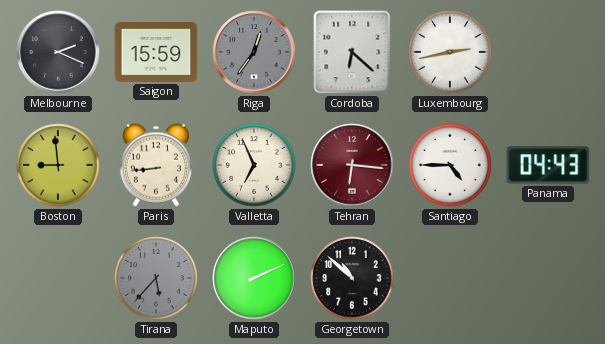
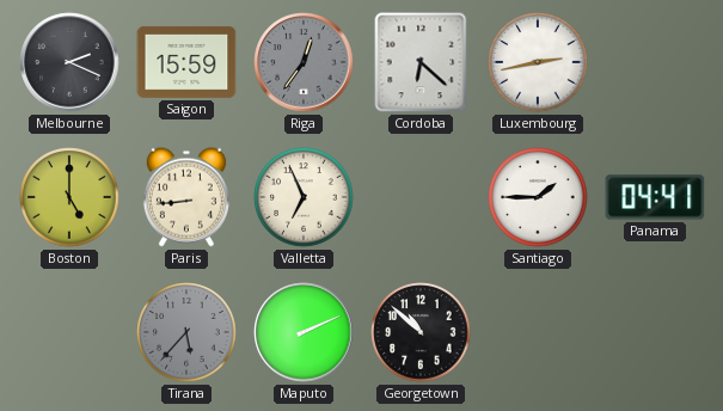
Boston: 8:59 -> 5:00 (69, 197)
Tehran: 6:16 -> none (352, 165)
Santiago: 4:45 -> 1:45 (538, 197)
Panama: 04:43 -> 04:41 (655, 197)
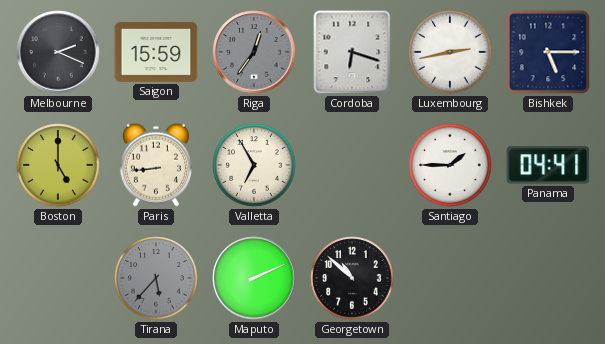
Cordoba: 6:22 -> 6:18 (352, 52)
Bishkek: none -> 5:15 (548, 52)
Valletta: 6:56 -> 6:55 (254, 165)
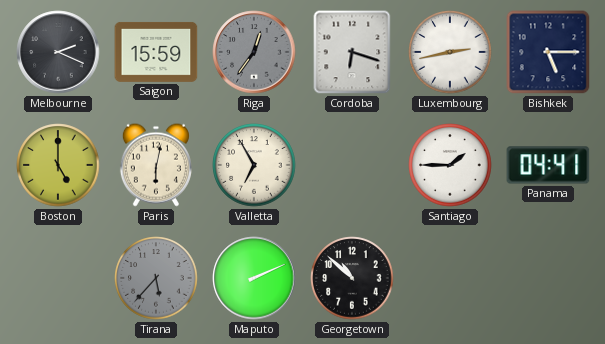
Paris: 8:44 -> 6:02 (156, 165)
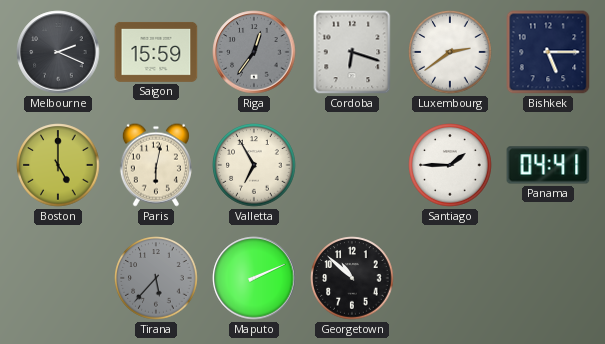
Luxembourg: 2:43 -> 2:39 (450, 52)
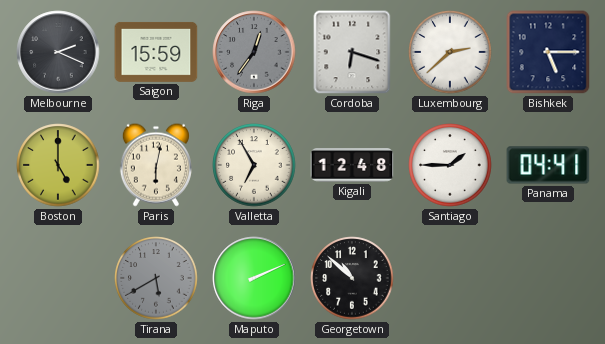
Luxembourg: 2:39 -> 2:38 (450, 52)
Kigali: none -> 12:48 (352, 165)
Tirana: 5:37 -> 5:40 (156, 278)
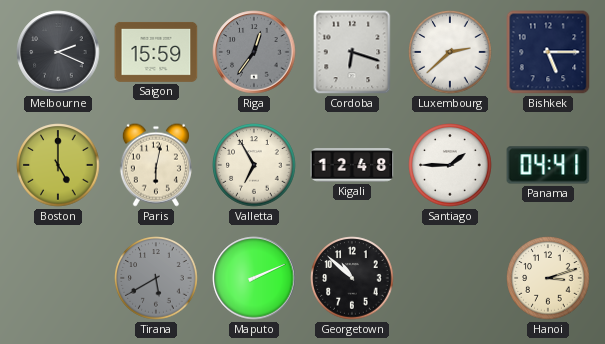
Hanoi: none -> 3:12 (548, 278)
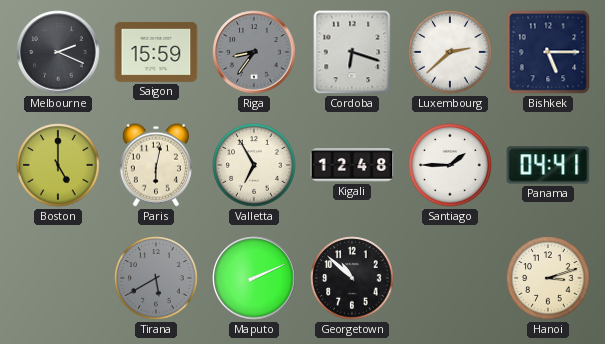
Riga: 12:36 -> 8:36 (254, 52)
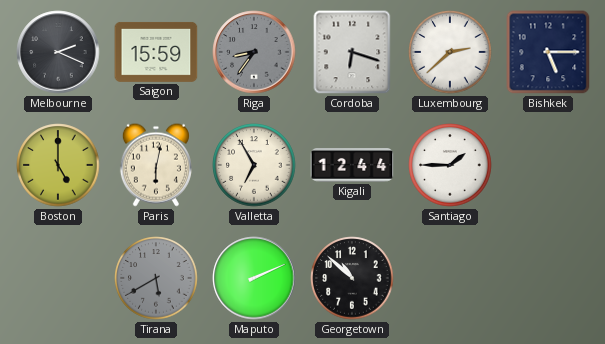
Kigali: 12:48 -> 12:44 (352, 165)
Panama: 04:41 -> none (548, 165)
Hanoi: 3:12 -> none (548, 278)
